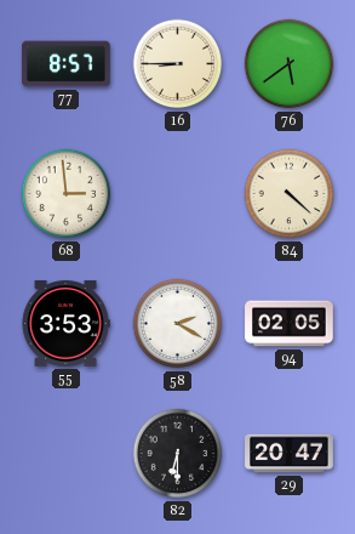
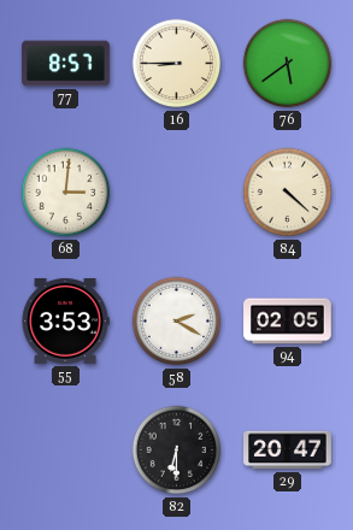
68: 2:59 -> 3:01 (66, 193)
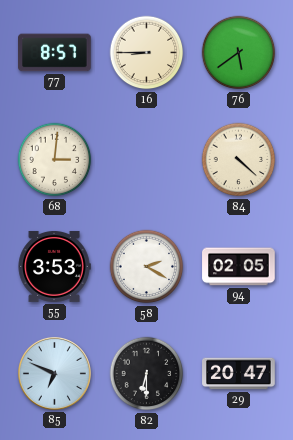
85: none -> 6:49 (54, 373)
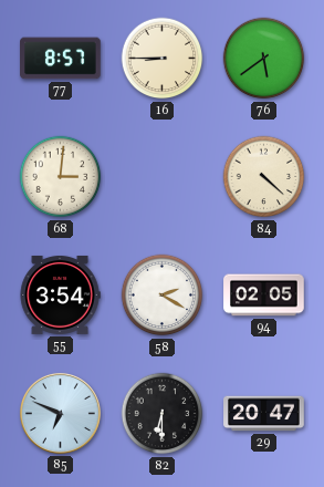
55: 3:53 -> 3:54 (60, 294)
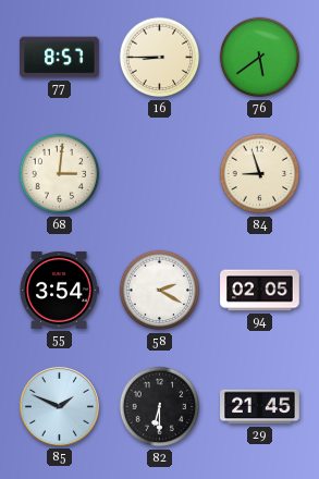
84: 4:22 -> 8:57 (260, 174)
85: 6:49 -> 1:49 (59, 406)
29: 20:47 -> 21:45 (260, 407)
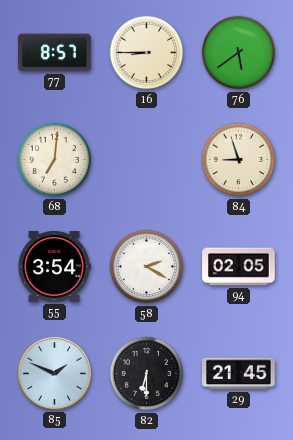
68: 3:01 -> 7:01 (55, 160)
